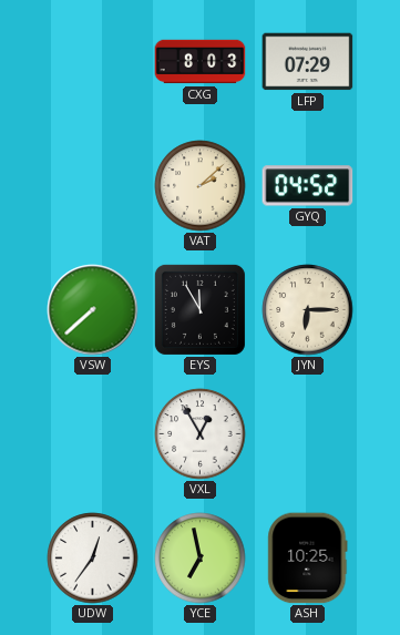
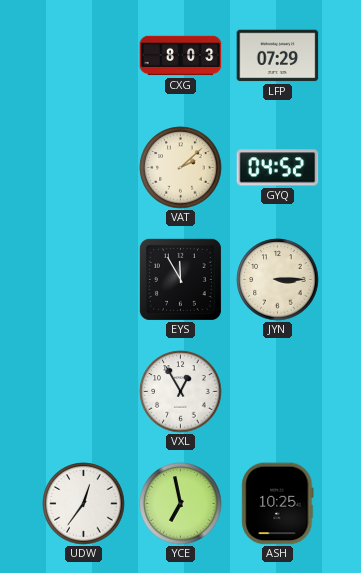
VSW: 7:38 -> none (93, 310)
JYN: 6:15 -> 3:15 (278, 280)
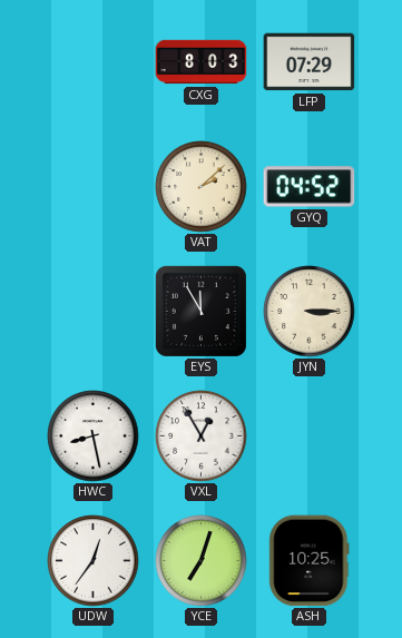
HWC: none -> 8:28 (94, 436)
YCE: 6:58 -> 7:03 (202, 561)
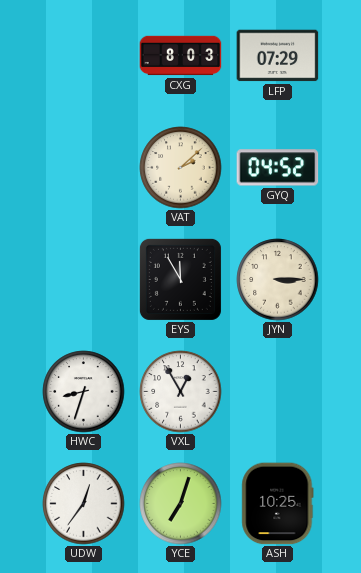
HWC: 8:28 -> 8:33 (84, 392)
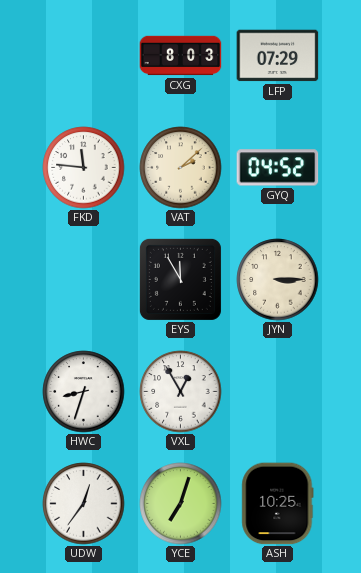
FKD: none -> 11:46 (84, 168)
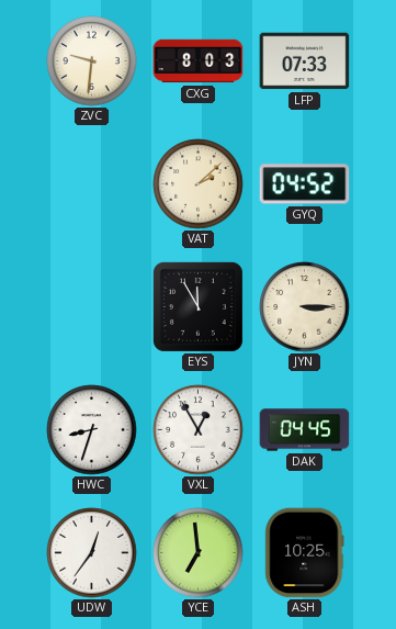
ZVC: none -> 9:31 (92, 61)
LFP: 07:29 -> 07:33 (305, 61)
FKD: 11:46 -> none (84, 168)
DAK: none -> 04:45 (305, 430)
YCE: 7:03 -> 6:59 (199, 553)
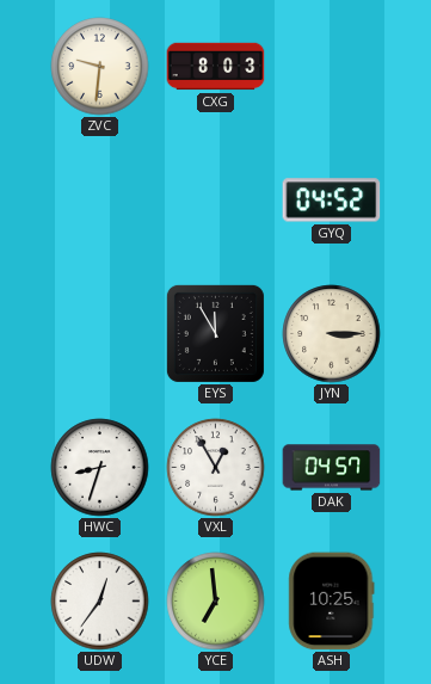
LFP: 07:33 -> none (305, 61)
VAT: 2:08 -> none (199, 184)
DAK: 04:45 -> 04:57 (332, 468)
